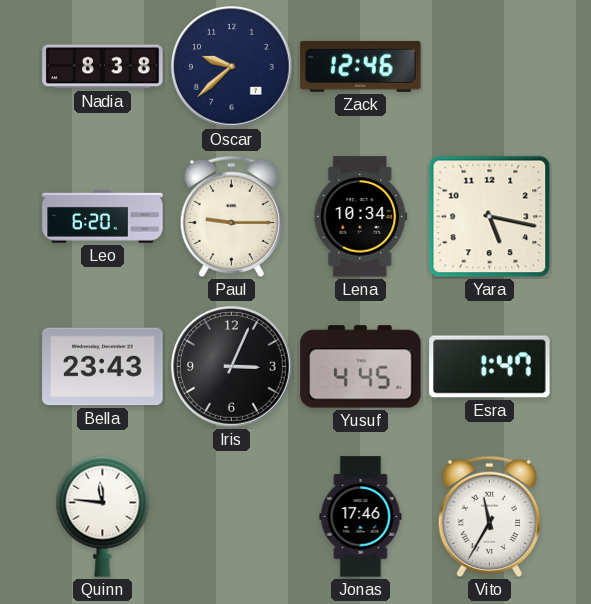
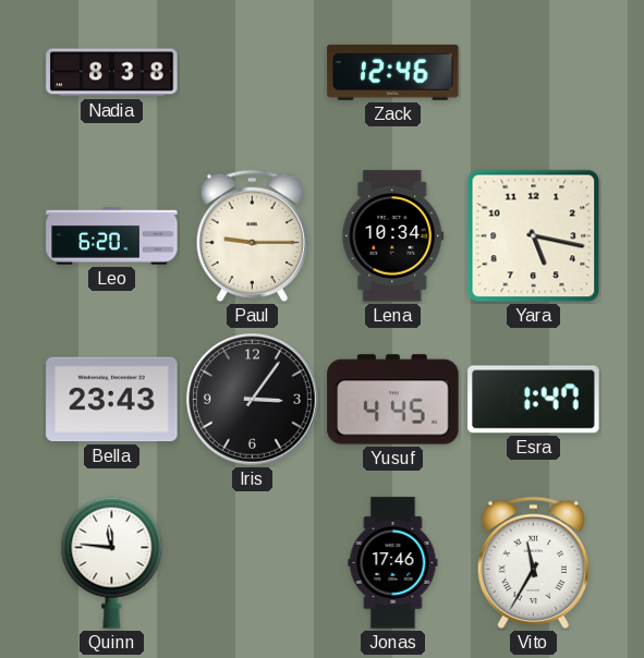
Oscar: 9:38 -> none (232, 67)
Iris: 3:04 -> 3:06 (253, 400)
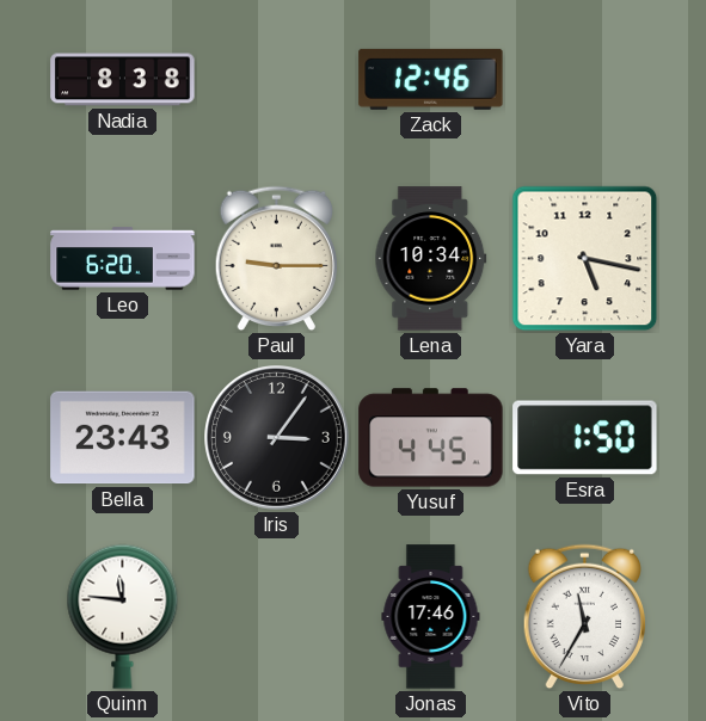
Esra: 1:47 -> 1:50 (585, 438)
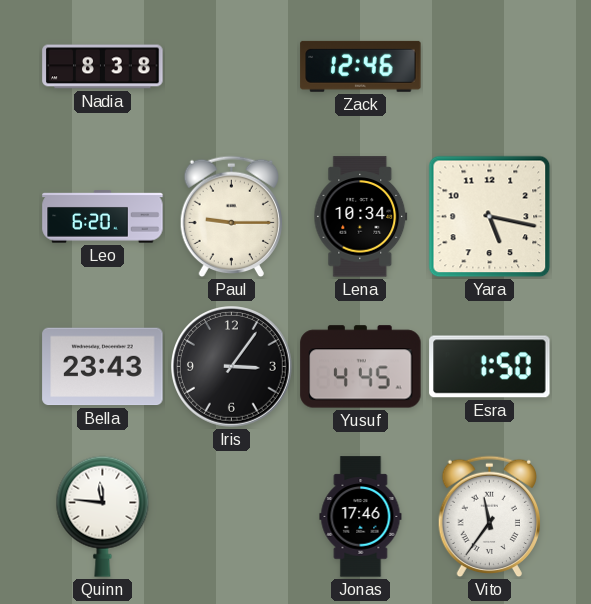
Vito: 11:35 -> 11:36 (490, 517)
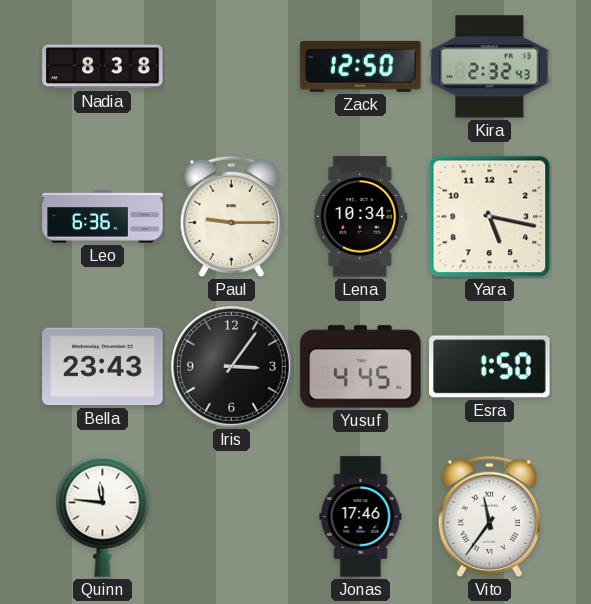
Zack: 12:46 -> 12:50 (361, 66)
Kira: none -> 2:32 (490, 67)
Leo: 6:20 -> 6:36 (103, 217)
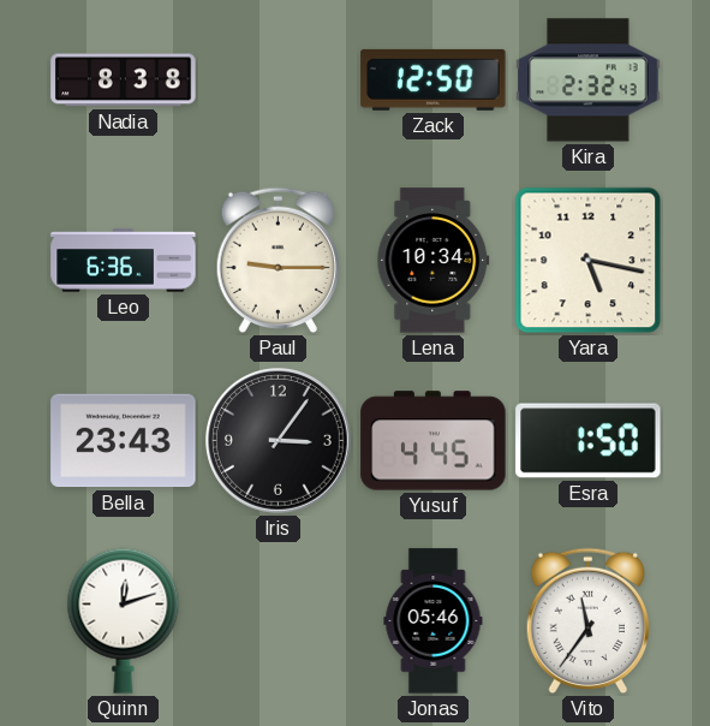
Quinn: 11:46 -> 12:12 (124, 620)
Jonas: 17:46 -> 05:46 (434, 621)
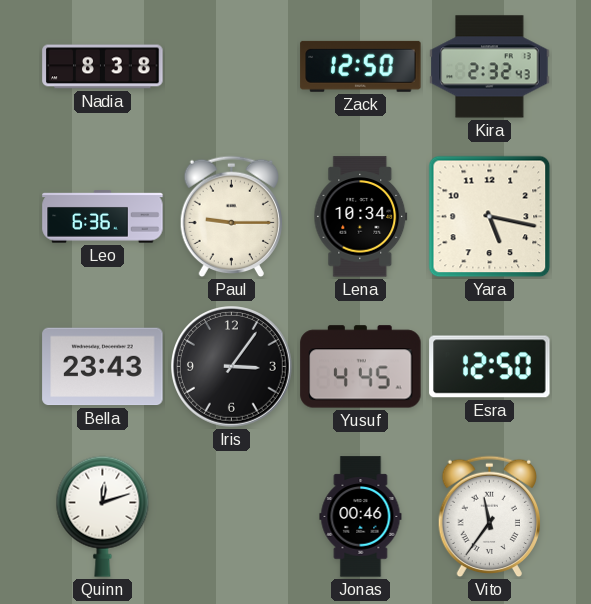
Esra: 1:50 -> 12:50 (490, 367)
Jonas: 05:46 -> 00:46 (361, 517)
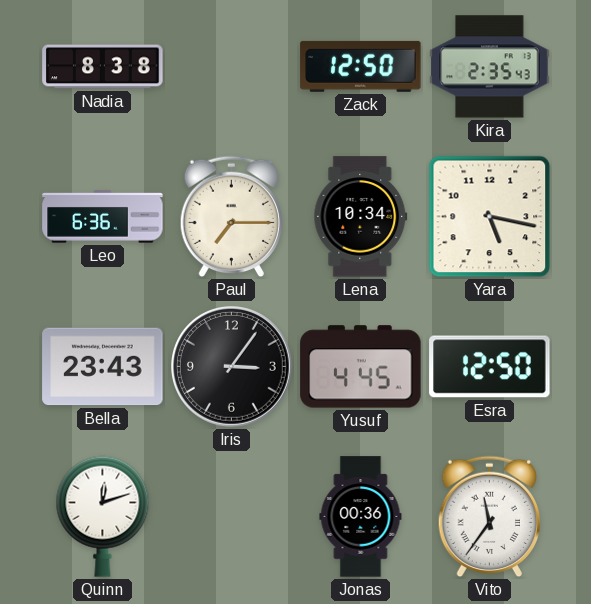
Kira: 2:32 -> 2:35 (490, 67)
Paul: 9:15 -> 7:15 (232, 217)
Jonas: 00:46 -> 00:36 (361, 517)
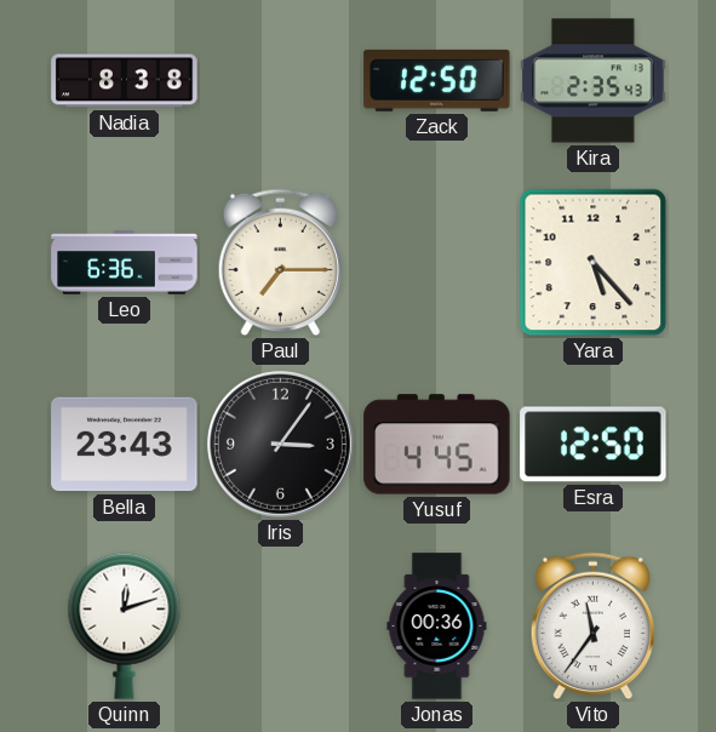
Lena: 10:34 -> none (361, 217)
Yara: 5:17 -> 5:23 (594, 263)
